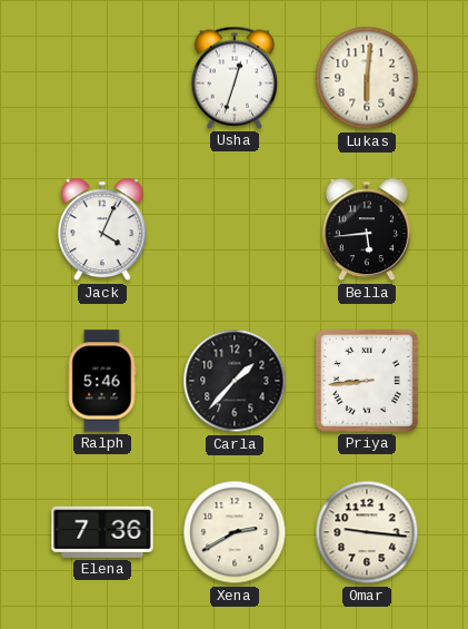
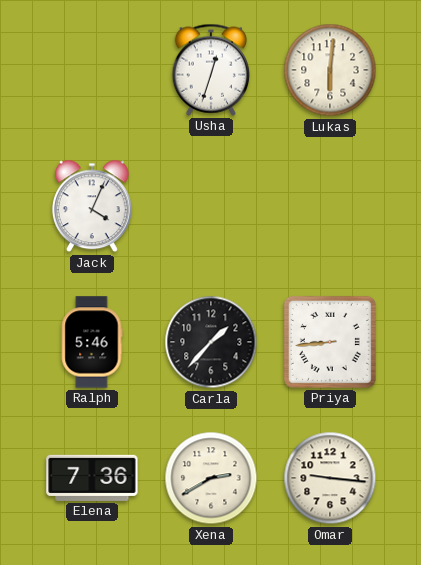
Bella: 5:44 -> none (367, 229)
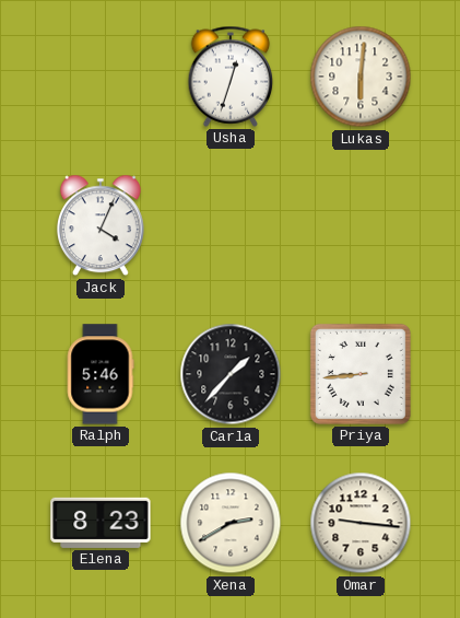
Elena: 7:36 -> 8:23 (101, 523)
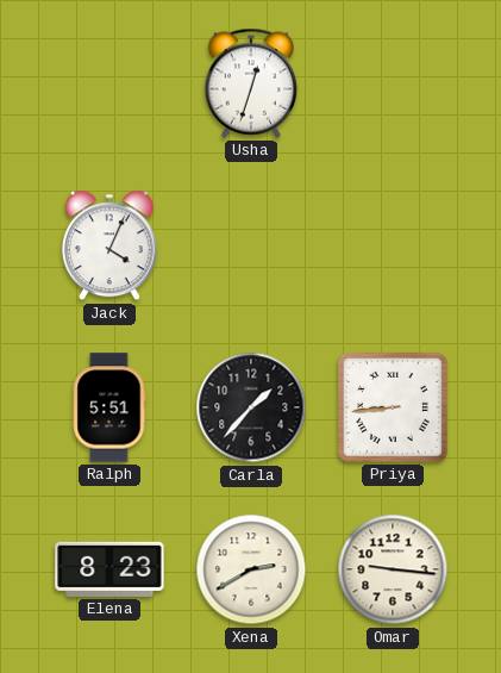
Lukas: 6:01 -> none (361, 77)
Ralph: 5:46 -> 5:51 (109, 407)
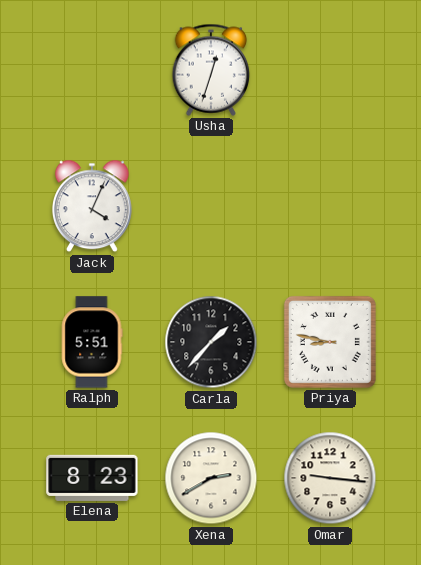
Priya: 8:44 -> 8:47 (330, 342)
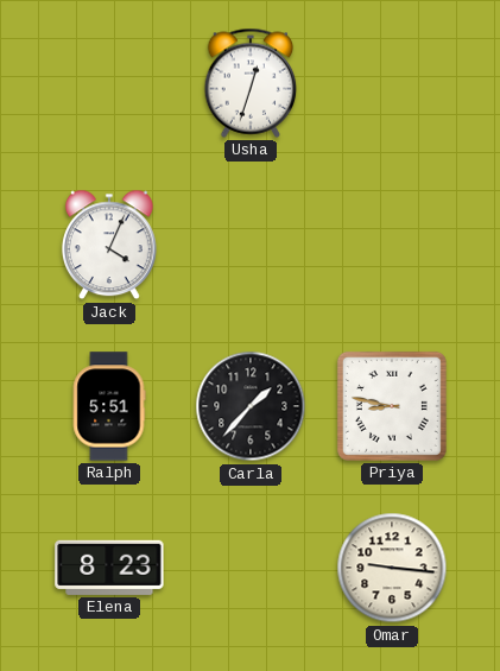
Xena: 2:40 -> none (211, 478)
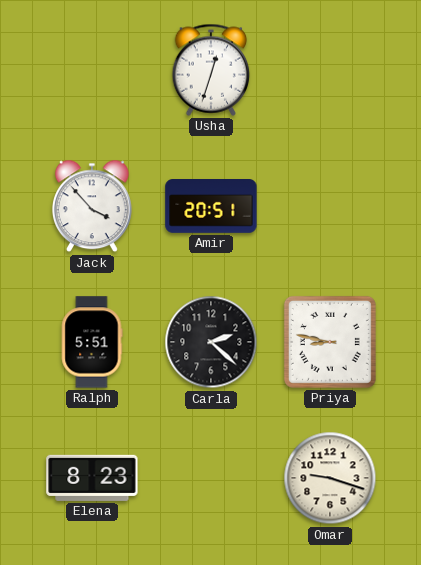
Jack: 4:04 -> 3:53 (92, 206)
Amir: none -> 20:51 (211, 207)
Carla: 1:37 -> 2:22 (211, 342)
Omar: 9:16 -> 9:18 (330, 478)
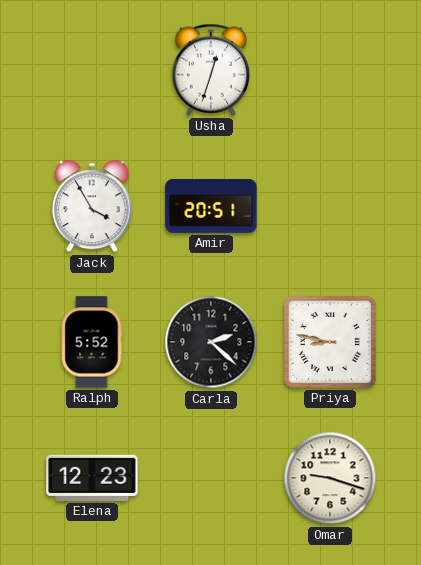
Jack: 3:53 -> 3:55 (92, 206)
Ralph: 5:51 -> 5:52 (92, 342)
Elena: 8:23 -> 12:23 (92, 478)
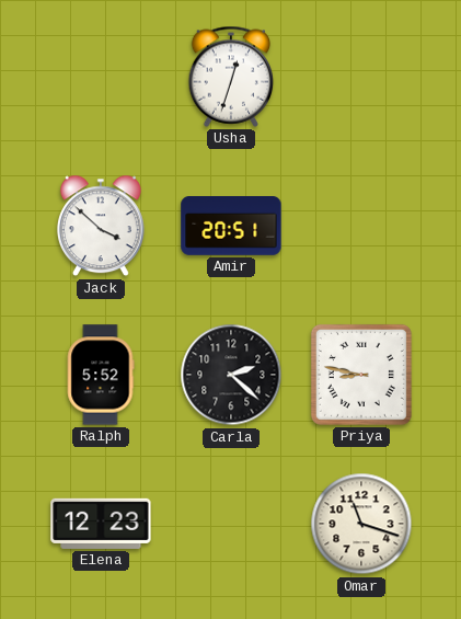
Jack: 3:55 -> 3:52 (101, 226)
Omar: 9:18 -> 11:18 (361, 524)
